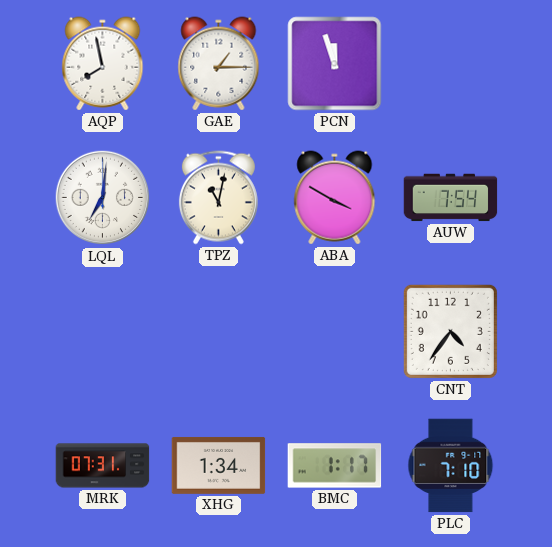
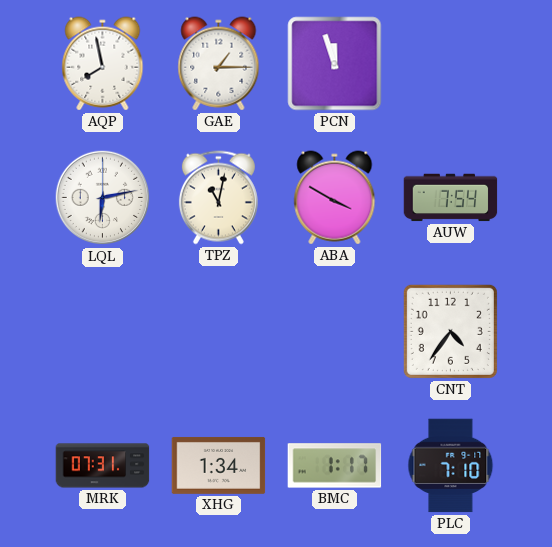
LQL: 7:01 -> 6:13 (103, 198)
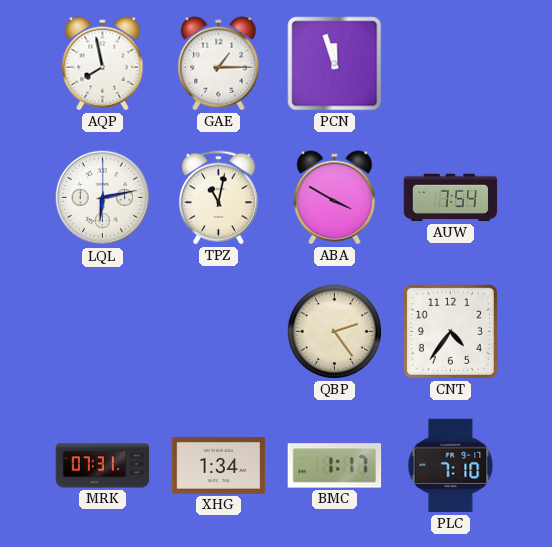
QBP: none -> 2:24 (334, 331)
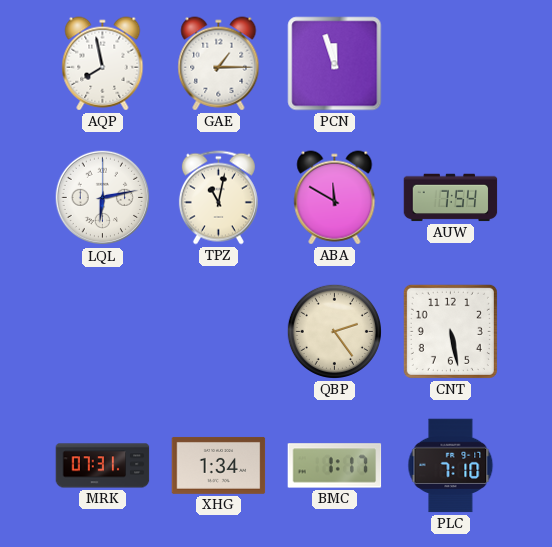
ABA: 3:50 -> 11:50 (335, 198)
CNT: 4:36 -> 5:28 (450, 331)
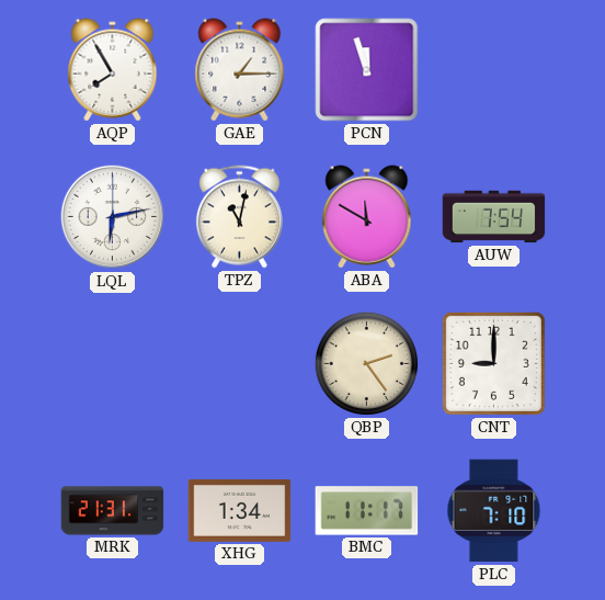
AQP: 7:58 -> 7:55 (113, 70)
CNT: 5:28 -> 9:00 (493, 363)
MRK: 07:31 -> 21:31 (113, 511)
BMC: 1:17 -> 11:17 (367, 511)
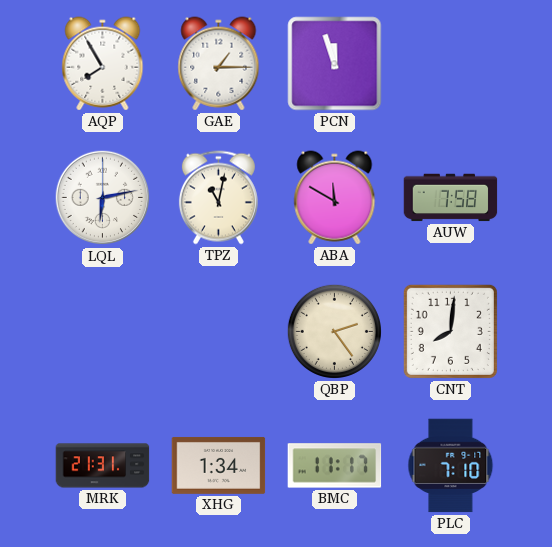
AUW: 7:54 -> 7:58 (451, 198)
CNT: 9:00 -> 8:01 (450, 331)
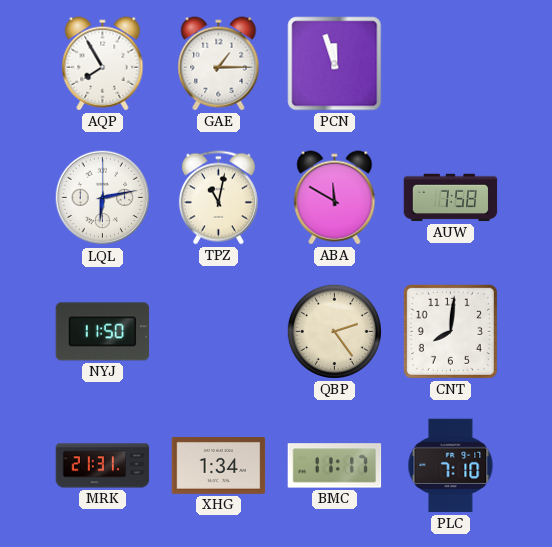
NYJ: none -> 11:50 (103, 332)
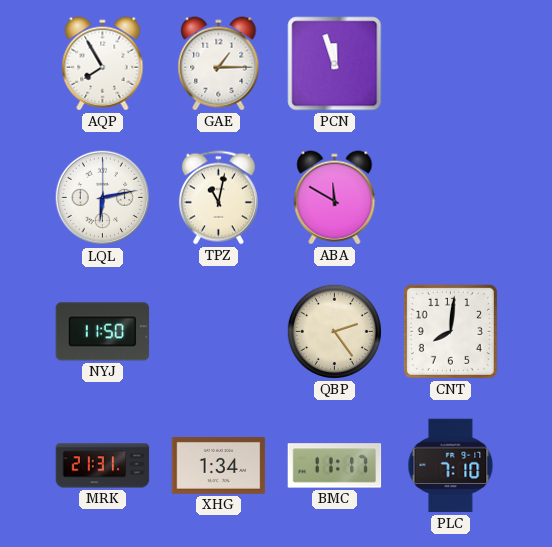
AUW: 7:58 -> none (451, 198)
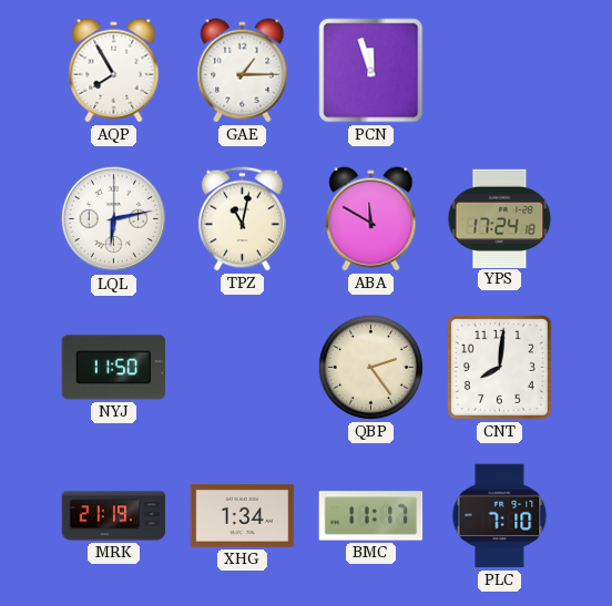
YPS: none -> 17:24 (500, 218)
MRK: 21:31 -> 21:19 (114, 516)
